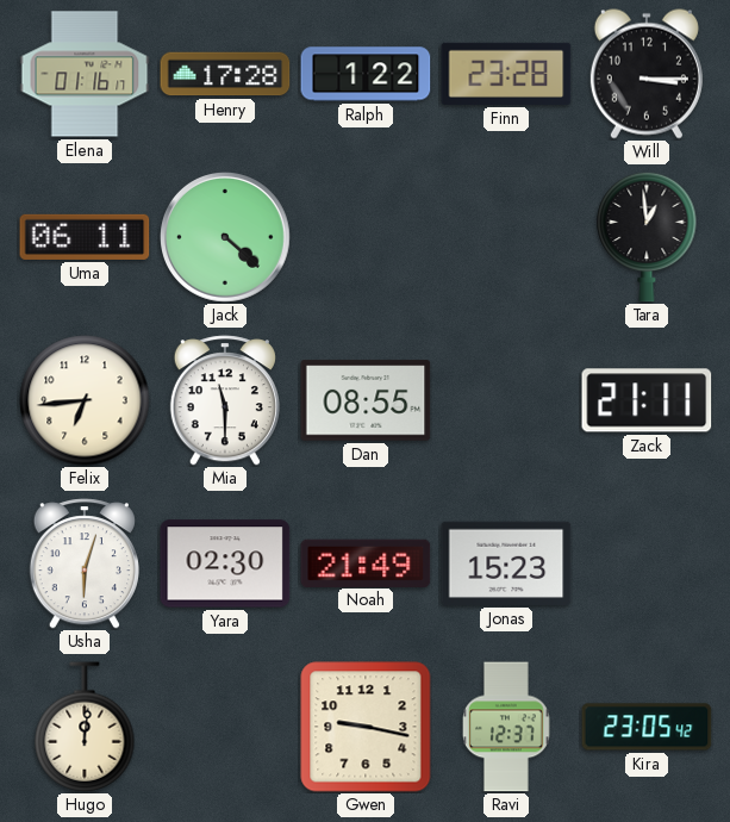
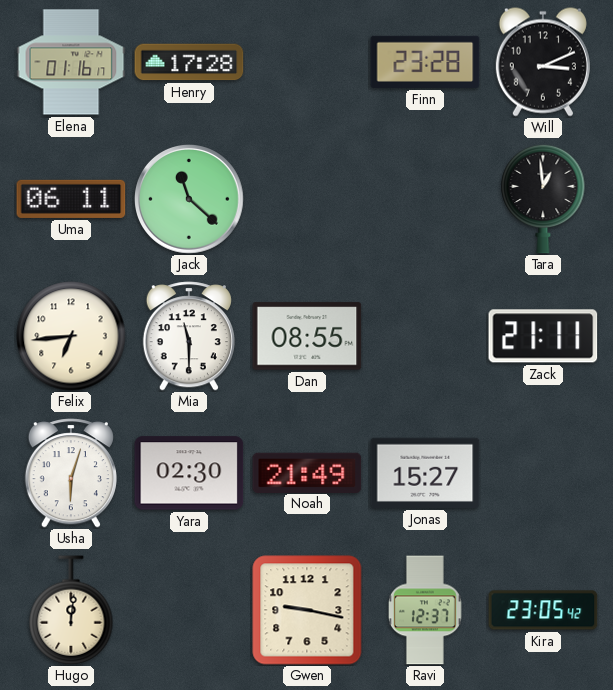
Ralph: 1:22 -> none (366, 74)
Will: 3:15 -> 3:11 (543, 62)
Jack: 4:22 -> 11:22 (190, 200)
Jonas: 15:23 -> 15:27 (425, 473)
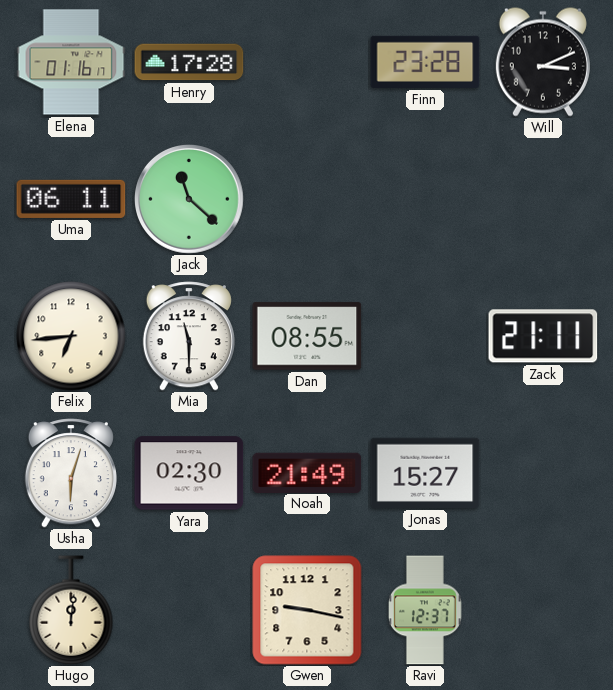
Tara: 12:59 -> none (543, 199)
Kira: 23:05 -> none (543, 610)
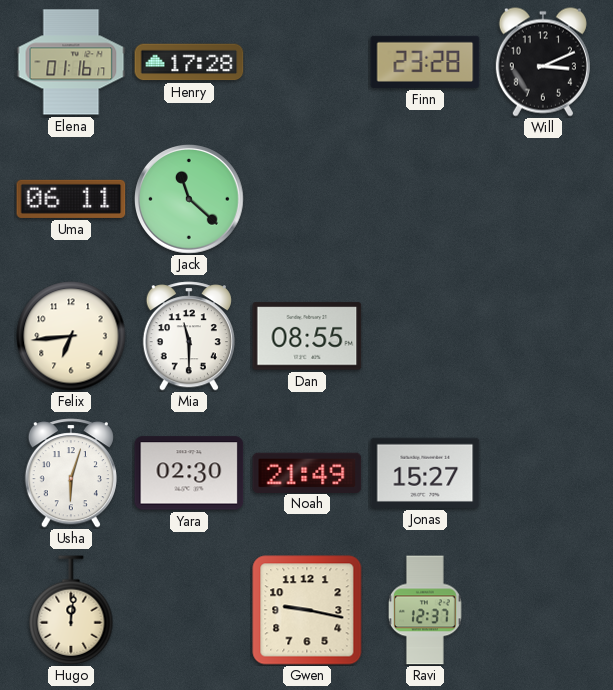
Zack: 21:11 -> none (543, 336)
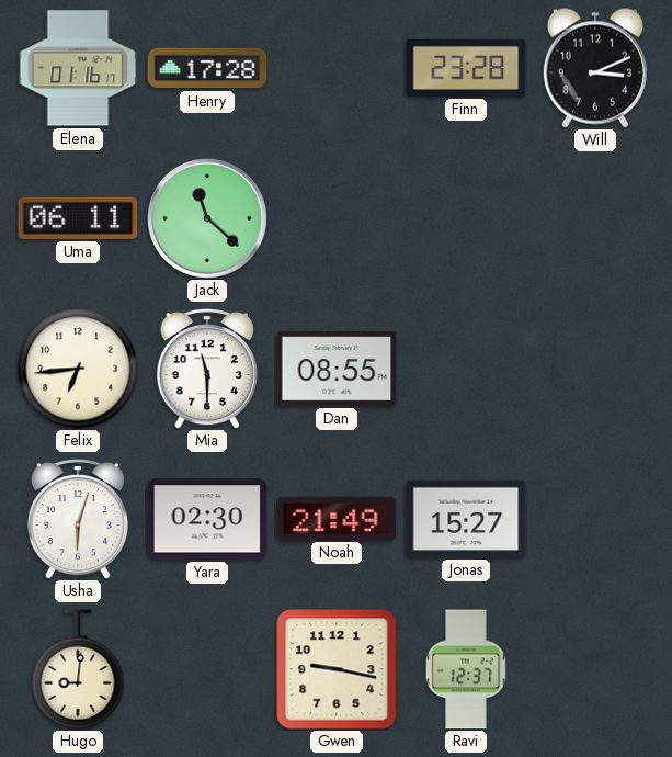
Hugo: 12:01 -> 9:01 (78, 669)
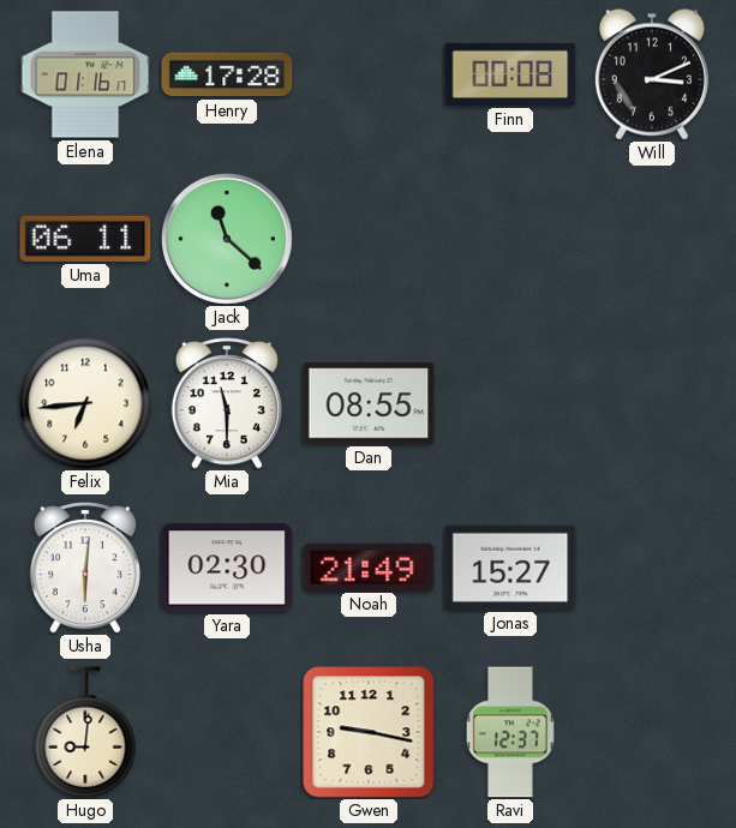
Finn: 23:28 -> 00:08 (510, 74)
Usha: 6:03 -> 6:01 (85, 568)
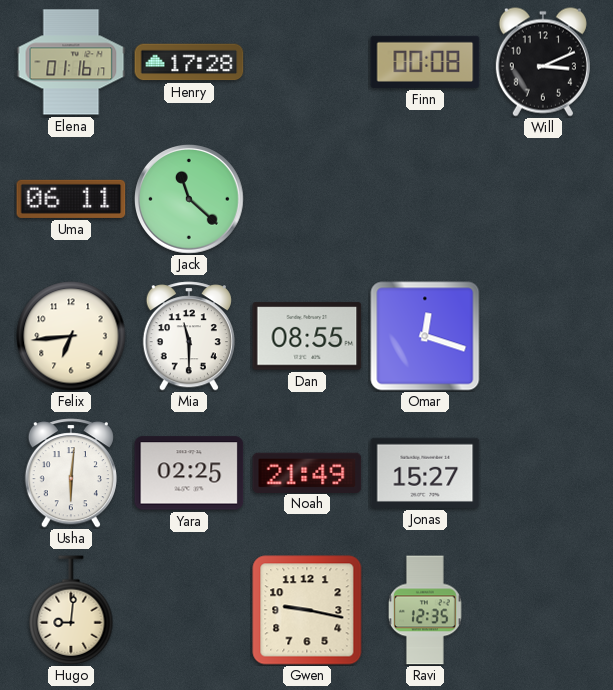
Omar: none -> 12:18 (425, 336)
Yara: 02:30 -> 02:25 (189, 473)
Ravi: 12:37 -> 12:35 (426, 610)
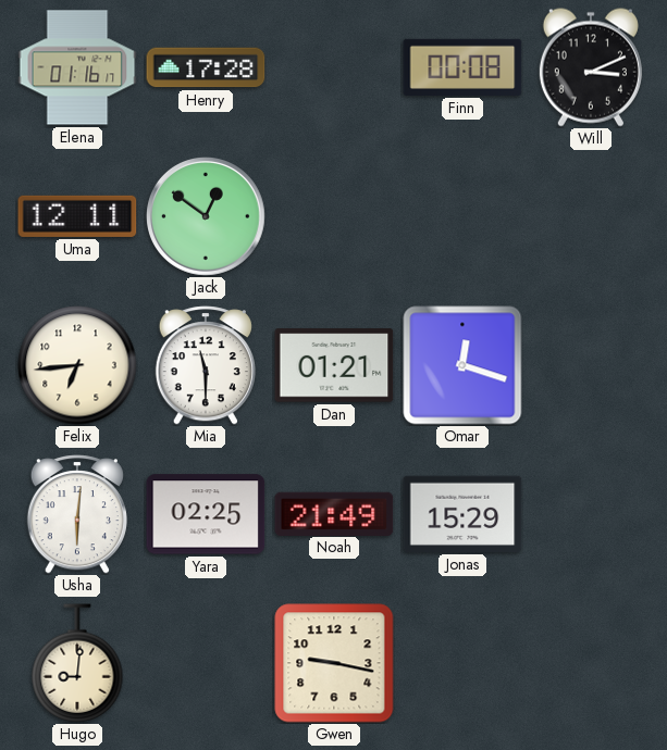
Uma: 06:11 -> 12:11 (77, 216)
Jack: 11:22 -> 12:51 (207, 217)
Dan: 08:55 -> 01:21 (334, 365)
Jonas: 15:27 -> 15:29 (462, 514)
Ravi: 12:35 -> none (426, 610)
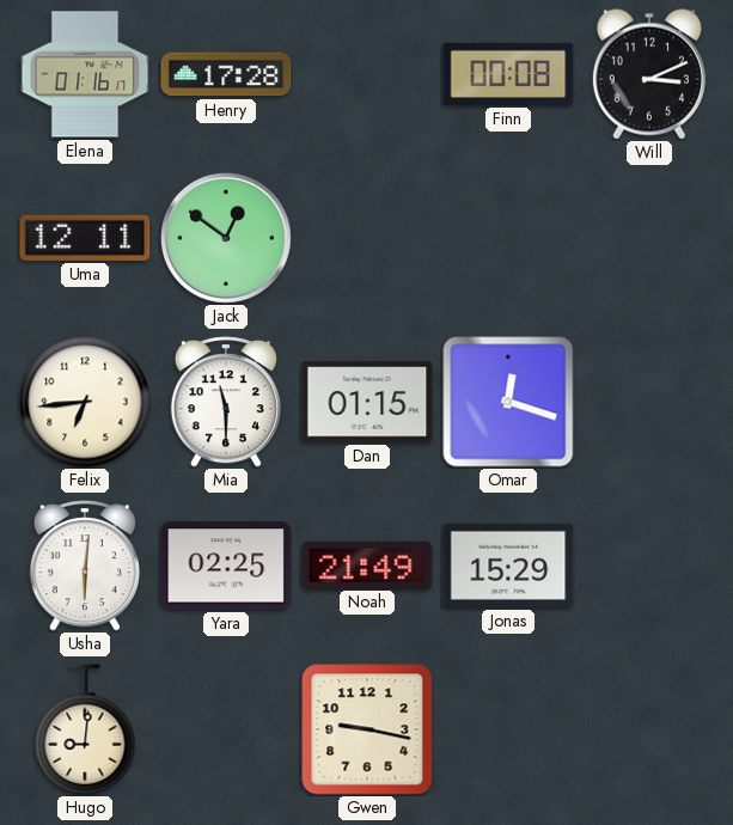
Dan: 01:21 -> 01:15 (367, 402)
